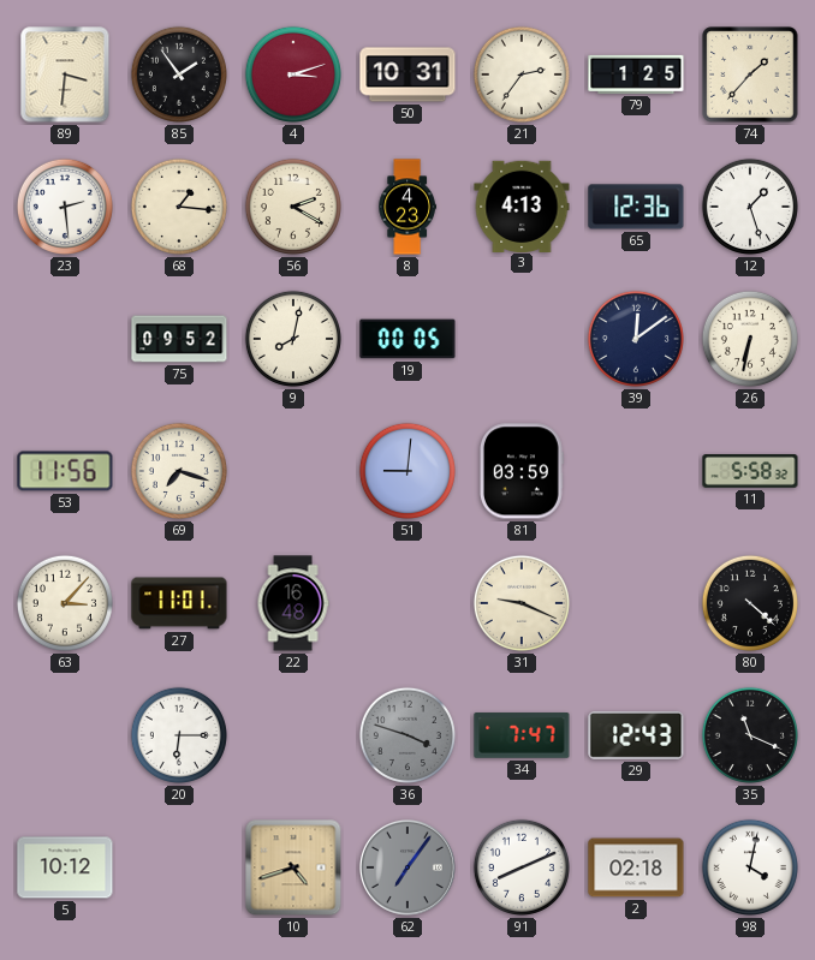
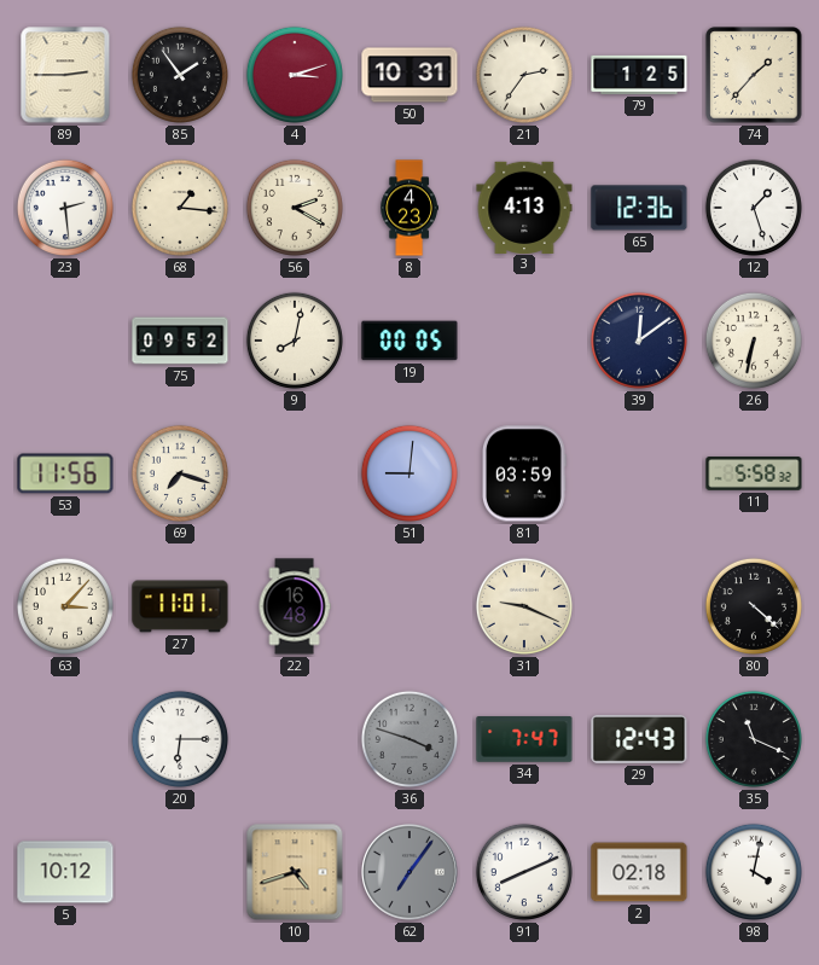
89: 3:31 -> 2:45 (65, 75)
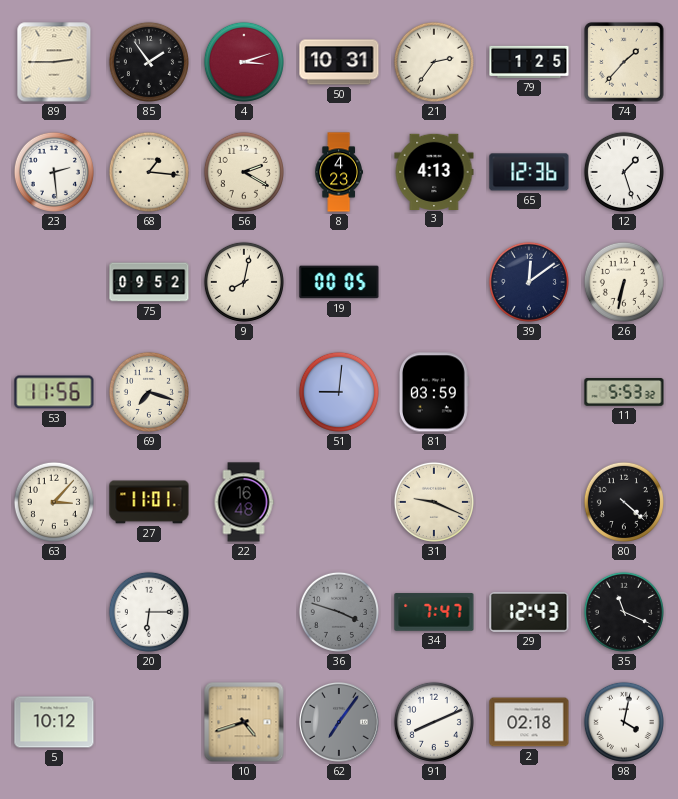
11: 5:58 -> 5:53 (624, 392)
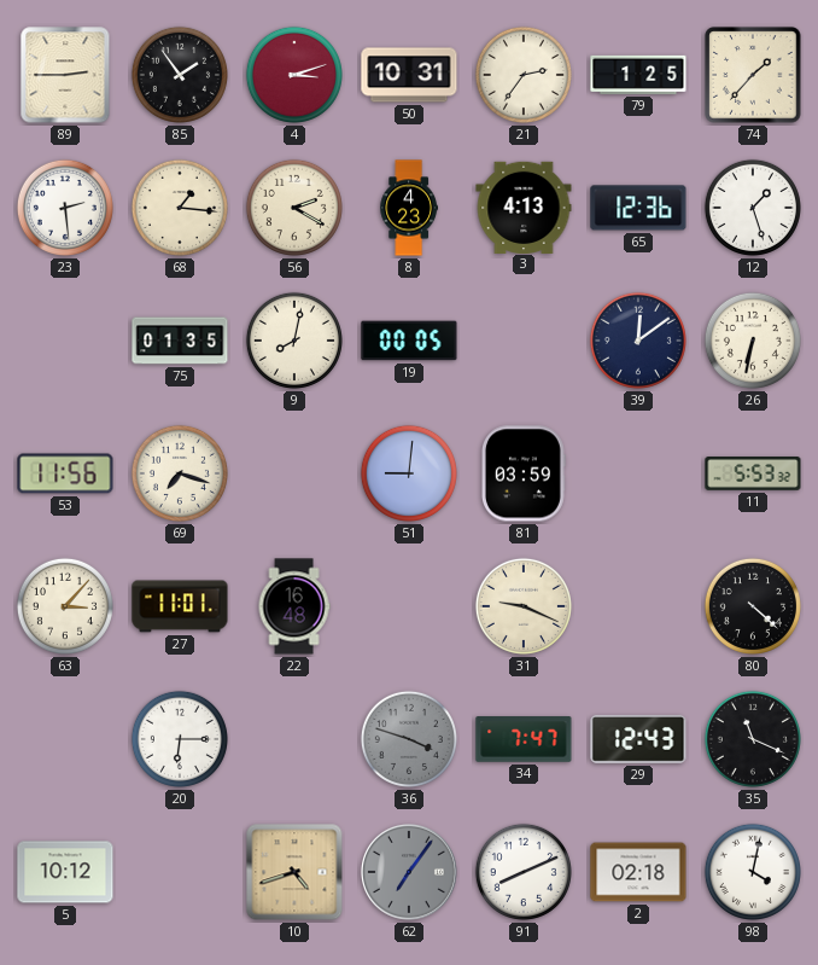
75: 09:52 -> 01:35 (180, 341)
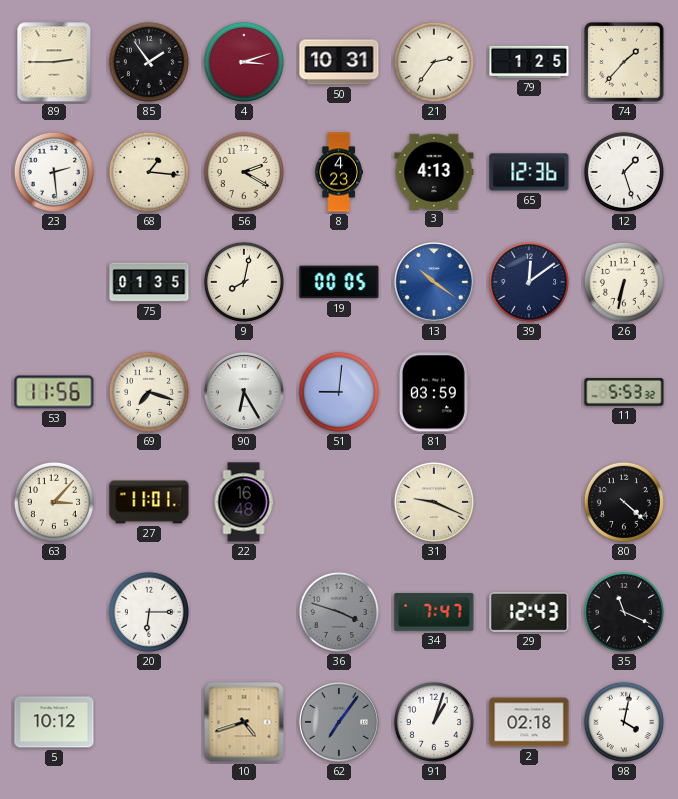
13: none -> 10:21 (434, 282)
90: none -> 6:25 (244, 392)
91: 8:11 -> 1:03 (434, 722)
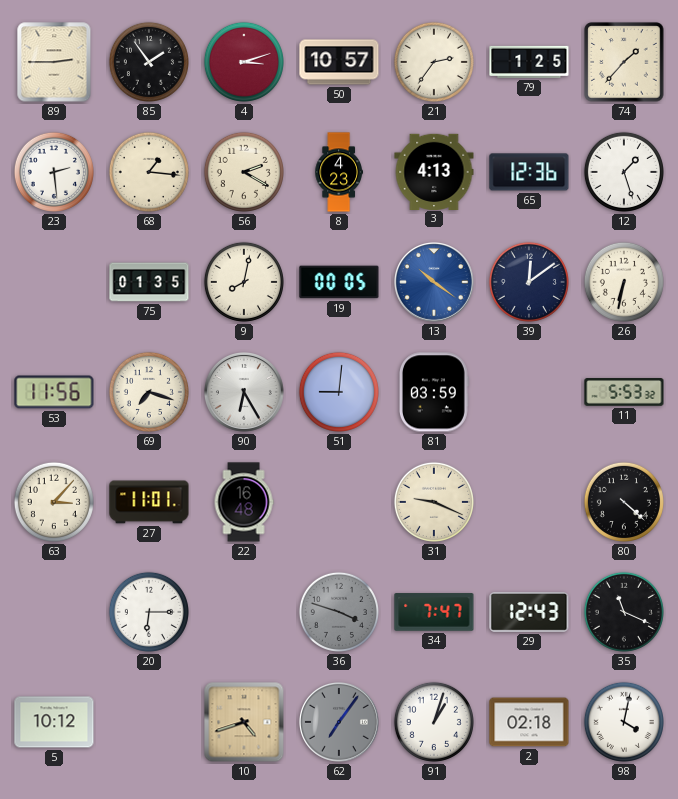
50: 10:31 -> 10:57 (339, 62)
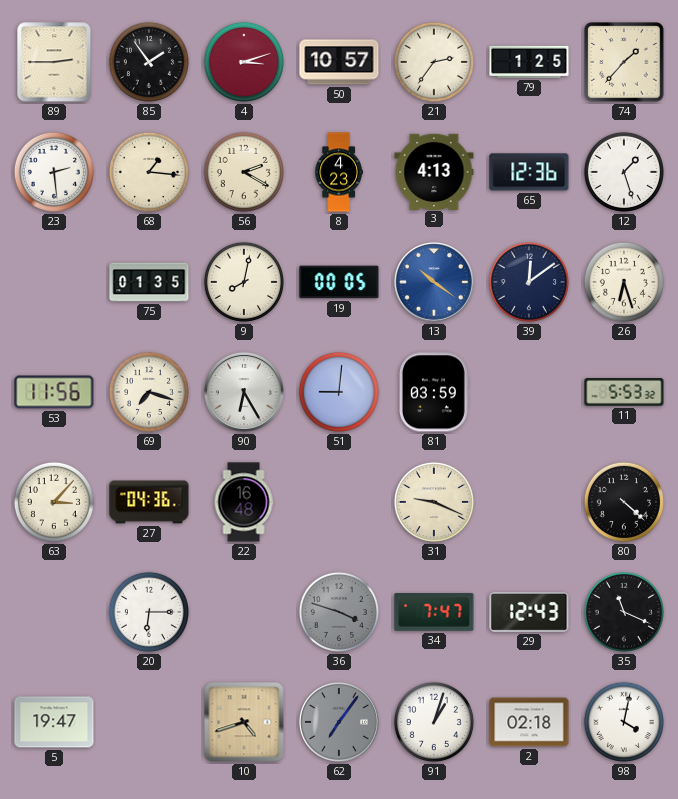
26: 6:32 -> 6:27 (624, 282)
27: 11:01 -> 04:36 (149, 502)
5: 10:12 -> 19:47 (54, 722)
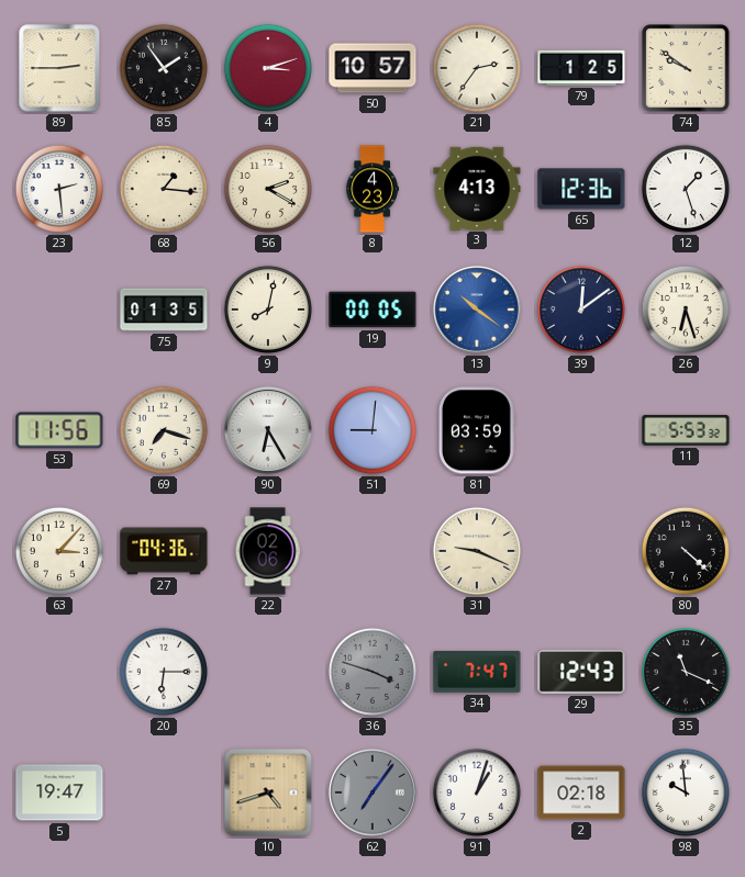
74: 1:37 -> 9:51 (686, 68)
22: 16:48 -> 02:06 (268, 551)
98: 4:02 -> 9:59 (686, 792)
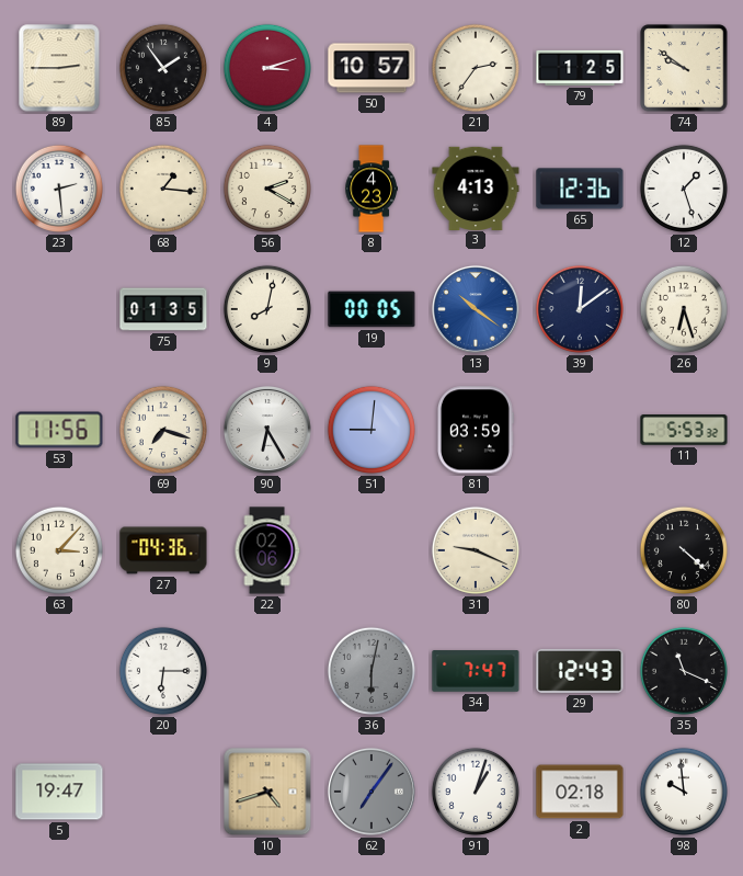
36: 3:48 -> 6:02 (371, 671)
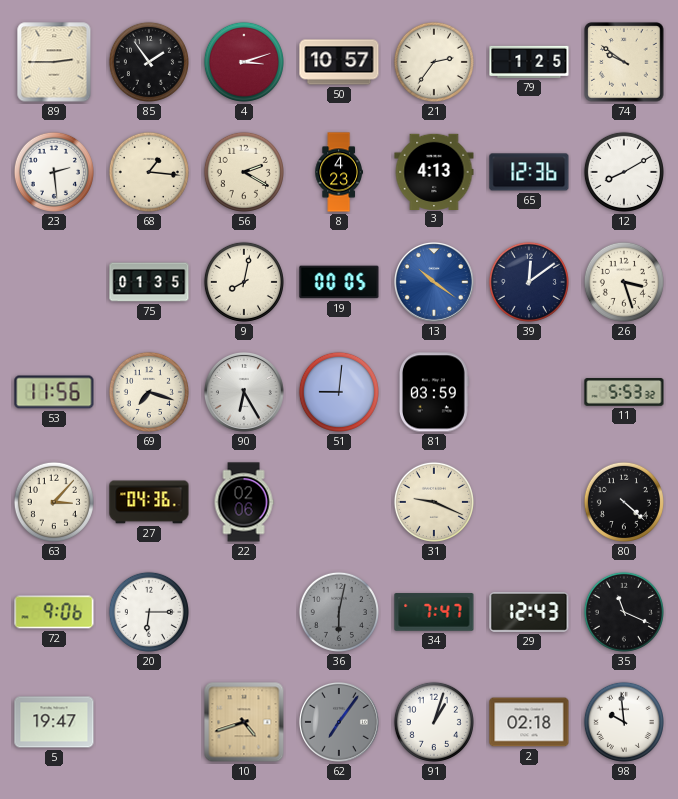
12: 1:27 -> 8:10 (624, 172)
26: 6:27 -> 3:27 (624, 282)
72: none -> 9:06 (54, 612)
